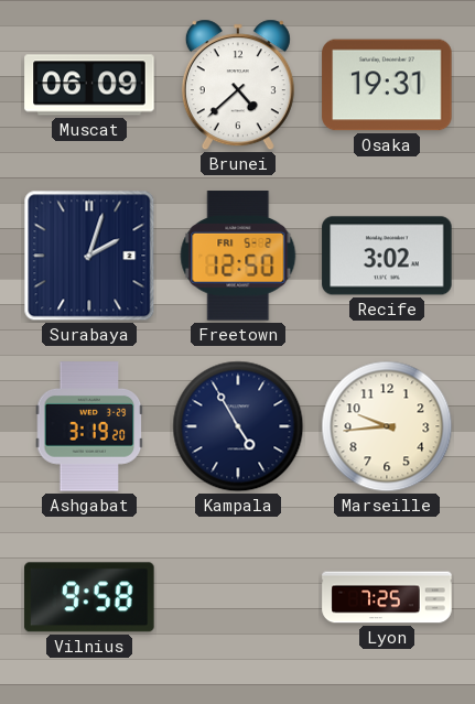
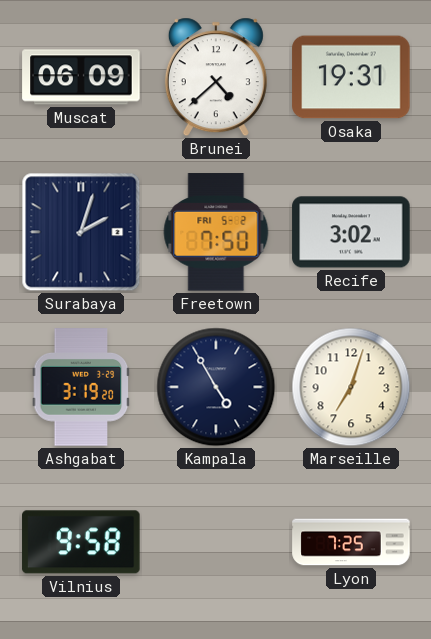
Freetown: 12:50 -> 7:50 (216, 232)
Marseille: 9:44 -> 7:03 (351, 387)
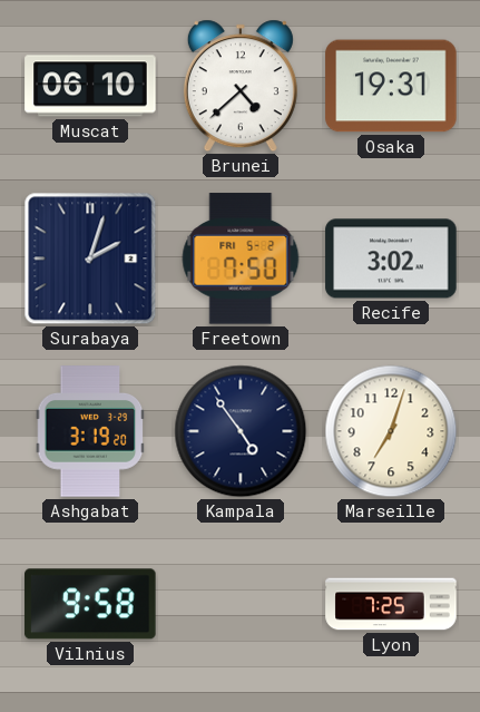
Muscat: 06:09 -> 06:10 (90, 86)
Kampala: 4:55 -> 4:54 (241, 431)
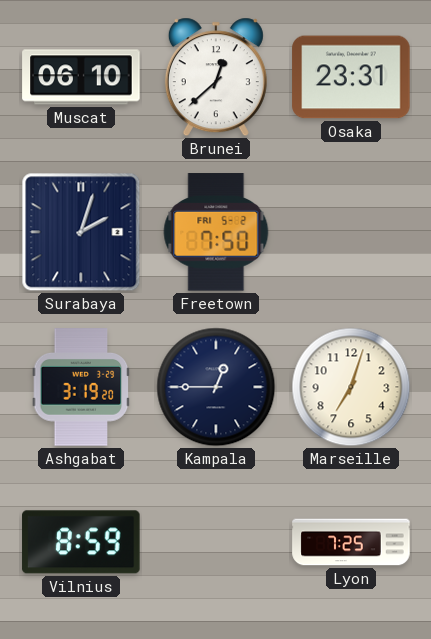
Brunei: 4:38 -> 12:38 (216, 77)
Osaka: 19:31 -> 23:31 (351, 77)
Recife: 3:02 -> none (391, 259)
Kampala: 4:54 -> 12:45 (216, 387)
Vilnius: 9:58 -> 8:59 (81, 542)
